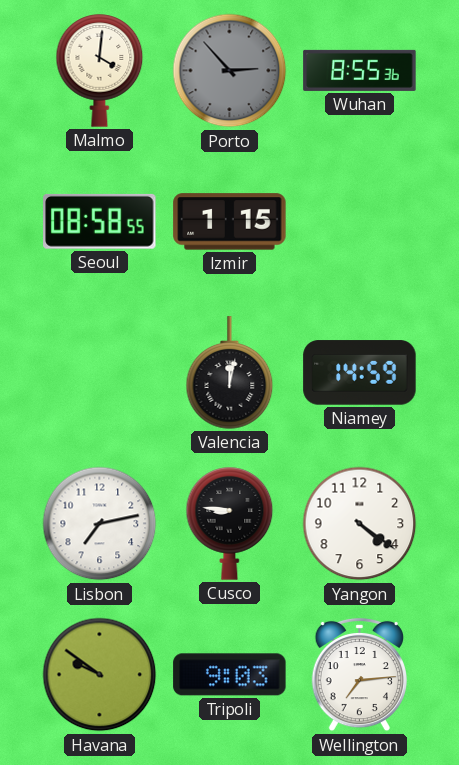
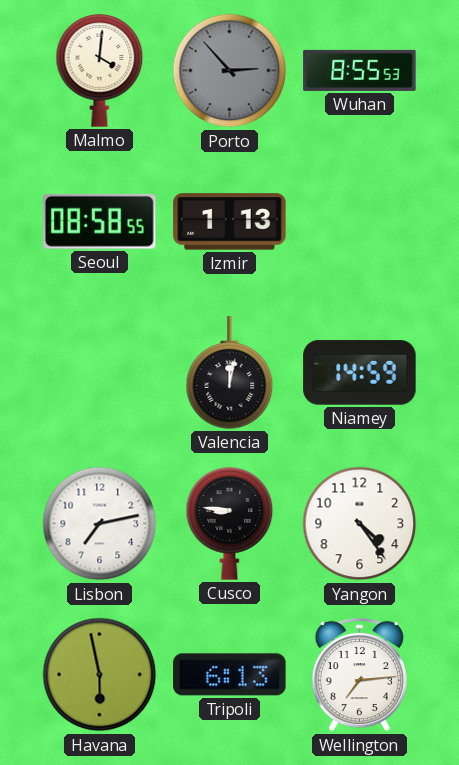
Wuhan: 8:55:36 -> 8:55:53 (360, 70)
Izmir: 1:15 -> 1:13 (230, 222)
Yangon: 4:21 -> 4:24 (360, 524)
Havana: 9:51 -> 5:58 (100, 675)
Tripoli: 9:03 -> 6:13 (230, 675)
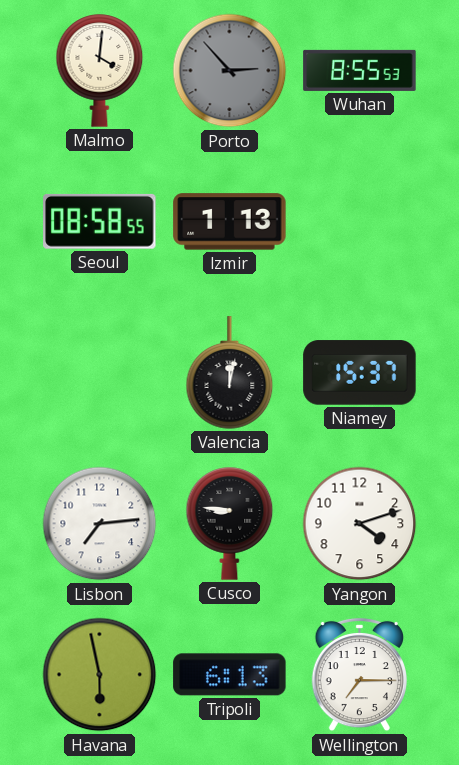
Niamey: 14:59 -> 15:37 (360, 373)
Lisbon: 7:13 -> 7:14 (100, 524)
Yangon: 4:24 -> 4:12 (360, 524)
Wellington: 7:14 -> 7:15 (359, 675)
